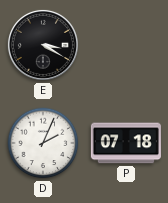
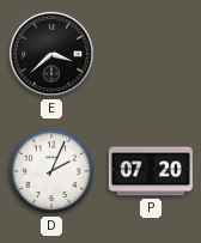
E: 3:20 -> 3:38 (51, 54)
P: 07:18 -> 07:20 (151, 171)
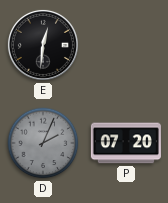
E: 3:38 -> 12:31 (43, 45)
D dial: white -> grey (43, 143)
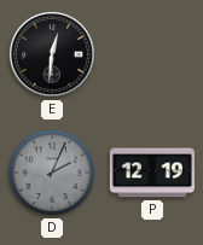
P: 07:20 -> 12:19 (152, 173)
